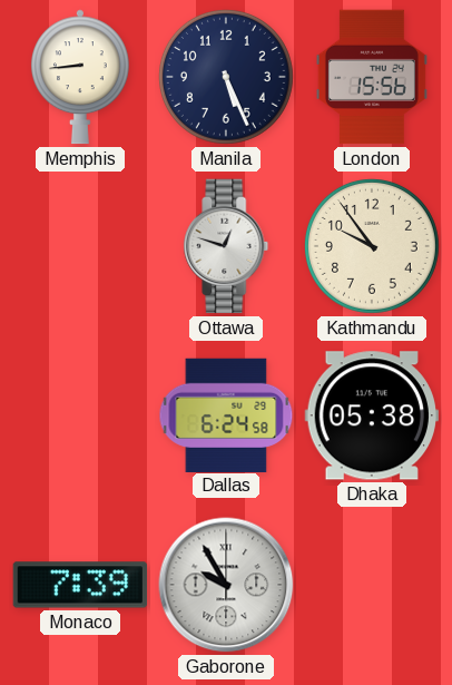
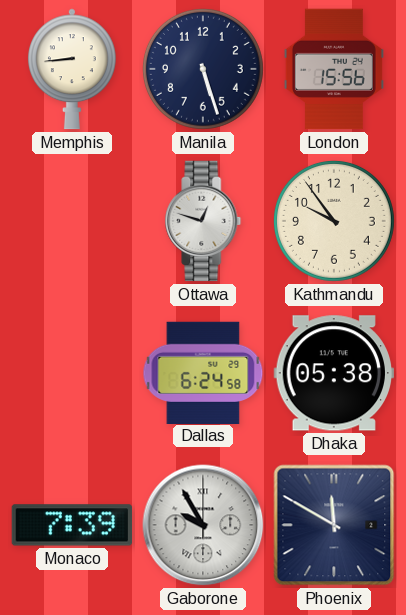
Manila: 5:26 -> 5:27 (203, 69)
Phoenix: none -> 11:50 (334, 525)
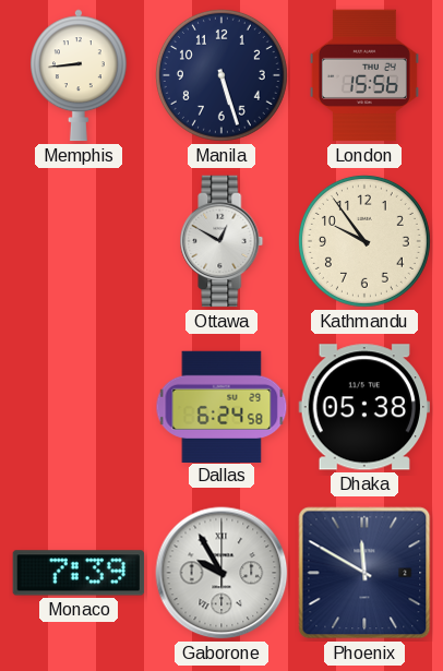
Ottawa: 12:48 -> 12:50 (221, 241)
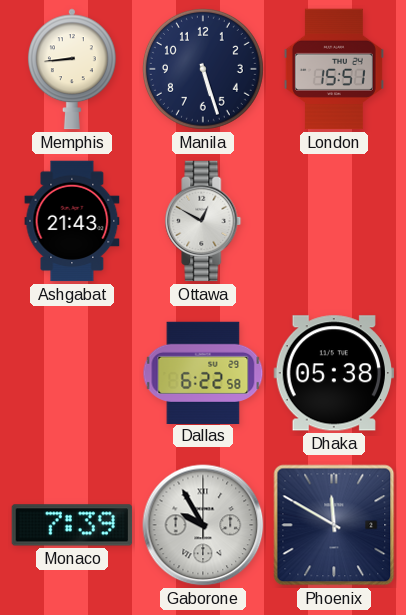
London: 15:56 -> 15:51 (334, 69)
Ashgabat: none -> 21:43 (72, 221)
Kathmandu: 9:54 -> none (364, 241)
Dallas: 6:24 -> 6:22 (203, 372)
